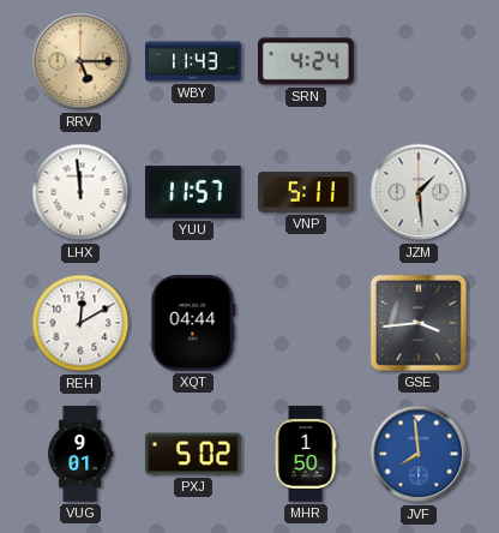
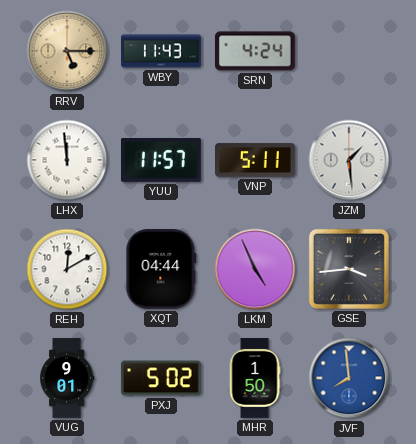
LKM: none -> 4:56 (255, 269)
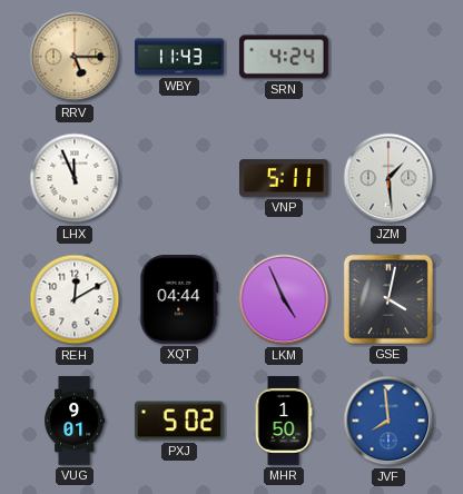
LHX: 11:59 -> 11:56 (75, 178)
YUU: 11:57 -> none (162, 160)
GSE: 3:44 -> 4:02 (388, 299)
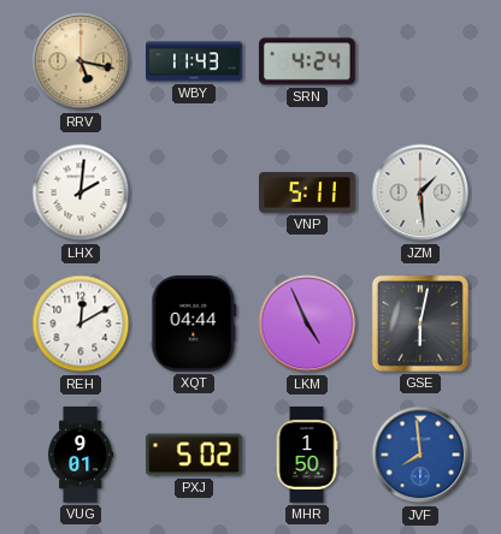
RRV: 5:15 -> 5:17 (81, 61)
LHX: 11:56 -> 2:01 (81, 192)
GSE: 4:02 -> 6:02 (420, 324)
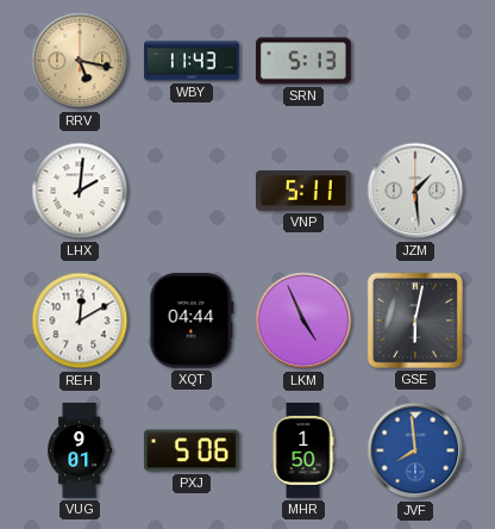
SRN: 4:24 -> 5:13 (303, 61)
PXJ: 5:02 -> 5:06 (192, 450)
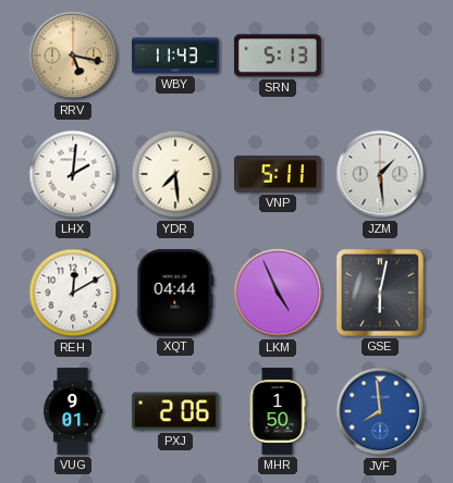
YDR: none -> 7:29 (175, 174)
PXJ: 5:06 -> 2:06 (175, 411)
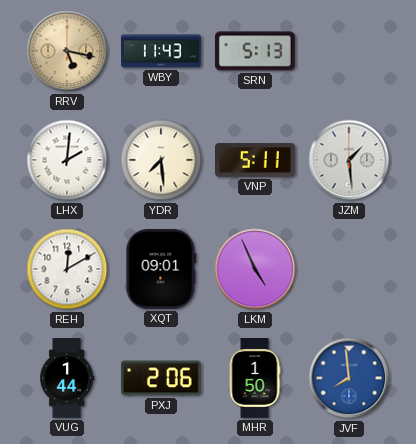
XQT: 04:44 -> 09:01 (161, 270)
GSE: 6:02 -> none (380, 293)
VUG: 9:01 -> 1:44 (67, 378)
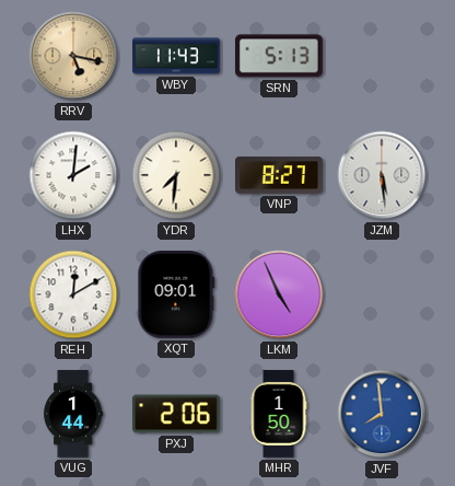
YDR: 7:29 -> 7:31 (176, 175)
VNP: 5:11 -> 8:27 (279, 175)
JZM: 1:29 -> 5:29 (382, 175)
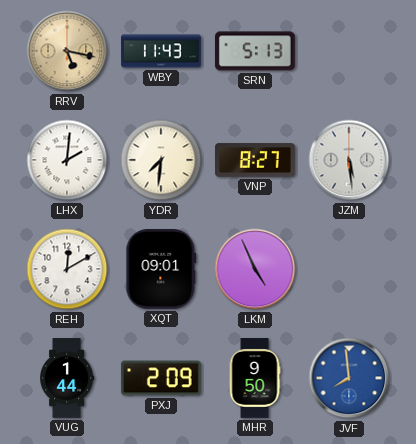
PXJ: 2:06 -> 2:09 (161, 378)
MHR: 1:50 -> 9:50 (255, 378)
